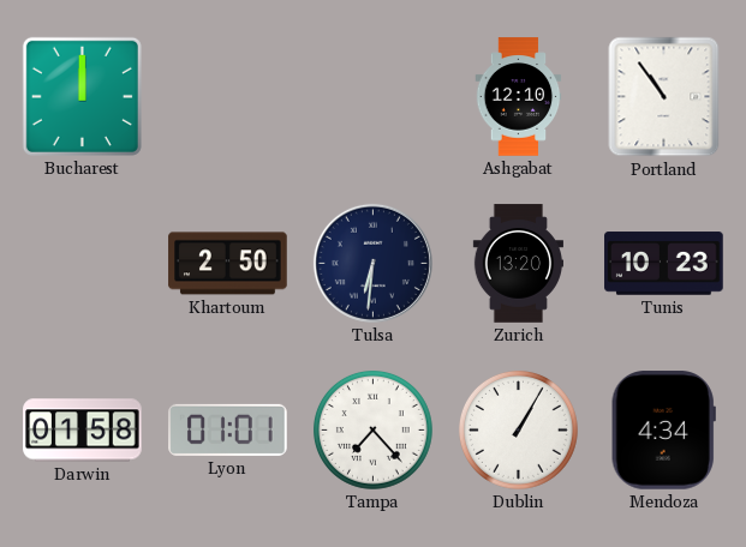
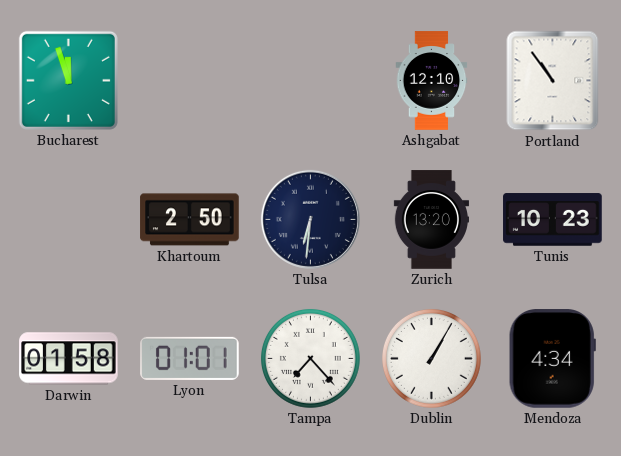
Bucharest: 12:00 -> 11:57 (68, 80)
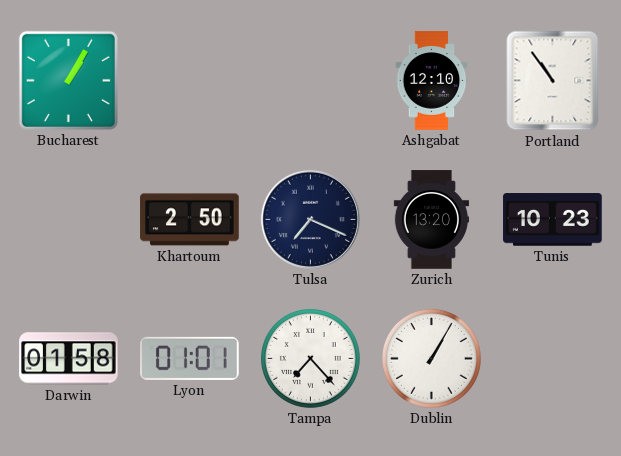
Bucharest: 11:57 -> 1:05 (68, 80)
Tulsa: 6:31 -> 7:19 (310, 219)
Mendoza: 4:34 -> none (552, 359)
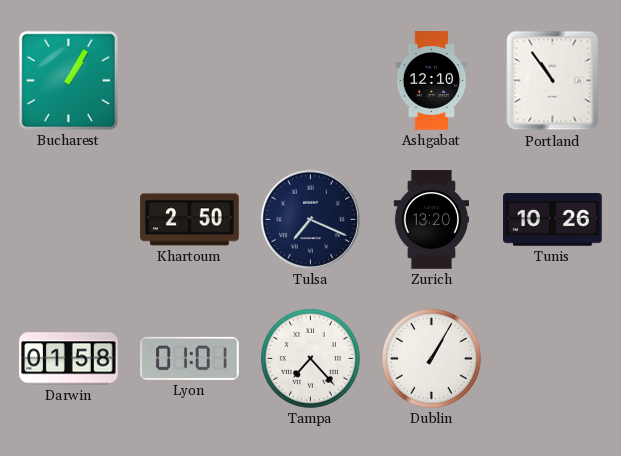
Tunis: 10:23 -> 10:26 (553, 220)
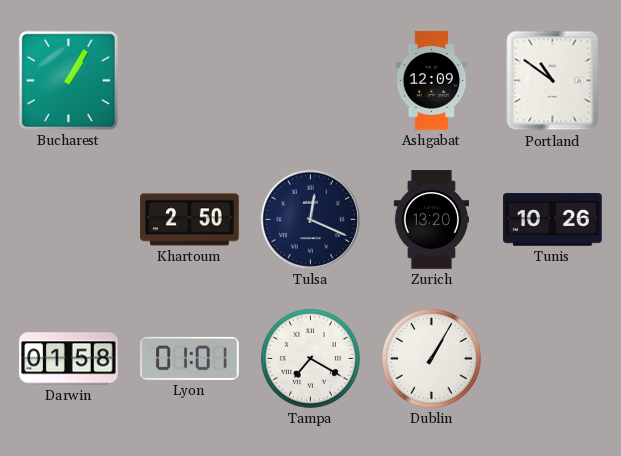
Ashgabat: 12:10 -> 12:09 (432, 81)
Portland: 10:54 -> 10:51 (553, 81)
Tulsa: 7:19 -> 12:19 (310, 219)
Tampa: 7:23 -> 7:20 (310, 358)
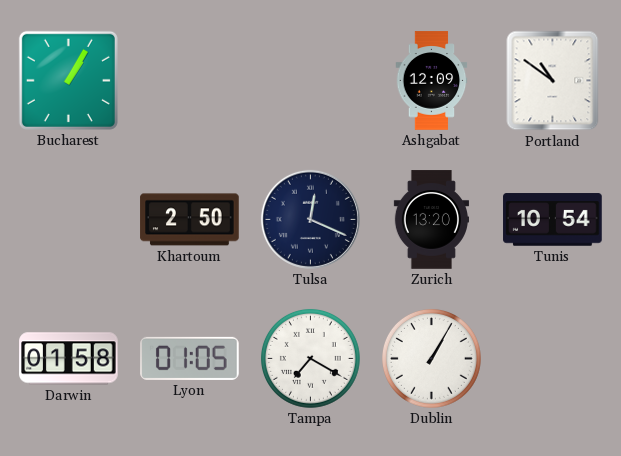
Tunis: 10:26 -> 10:54 (553, 220)
Lyon: 01:01 -> 01:05 (190, 358)
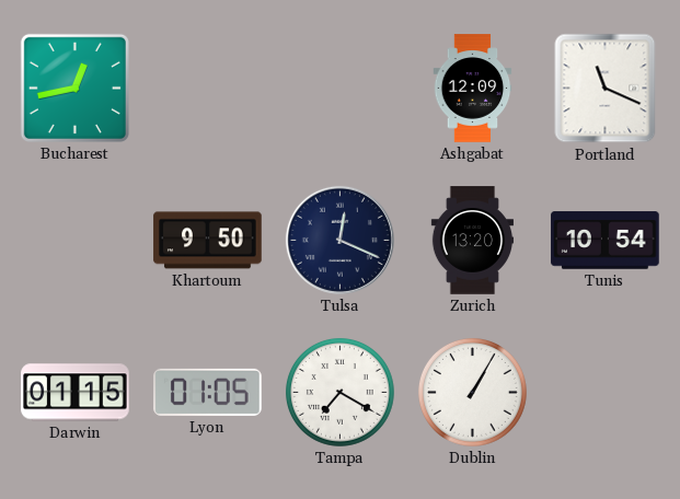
Bucharest: 1:05 -> 12:43 (74, 88)
Portland: 10:51 -> 11:19 (606, 89)
Khartoum: 2:50 -> 9:50 (208, 241)
Darwin: 01:58 -> 01:15 (76, 393)
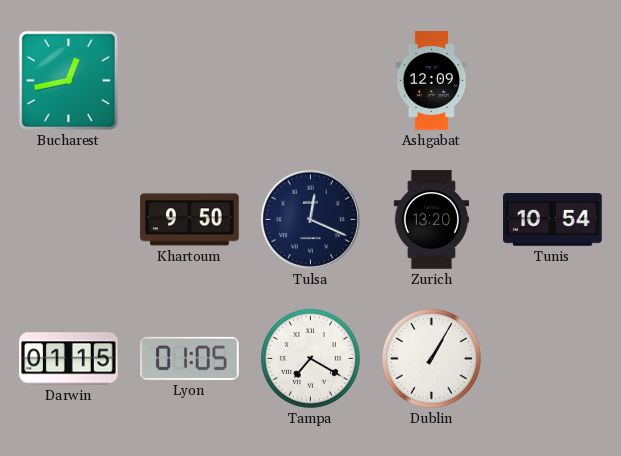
Portland: 11:19 -> none (606, 89)
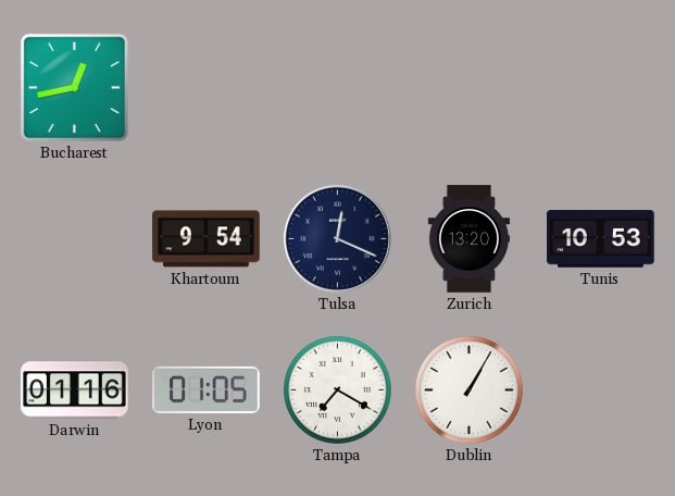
Ashgabat: 12:09 -> none (432, 81)
Khartoum: 9:50 -> 9:54 (207, 239)
Tunis: 10:54 -> 10:53 (601, 239)
Darwin: 01:15 -> 01:16 (75, 390)
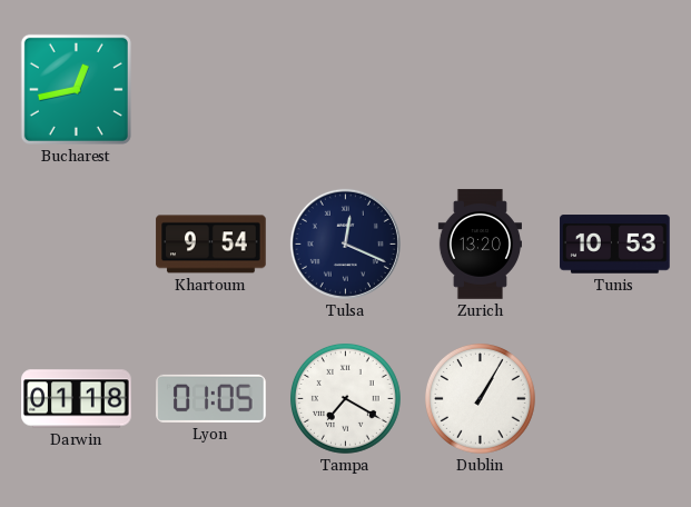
Darwin: 01:16 -> 01:18 (77, 399)
